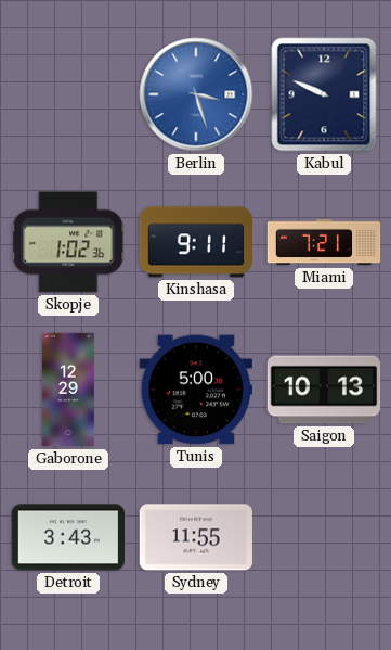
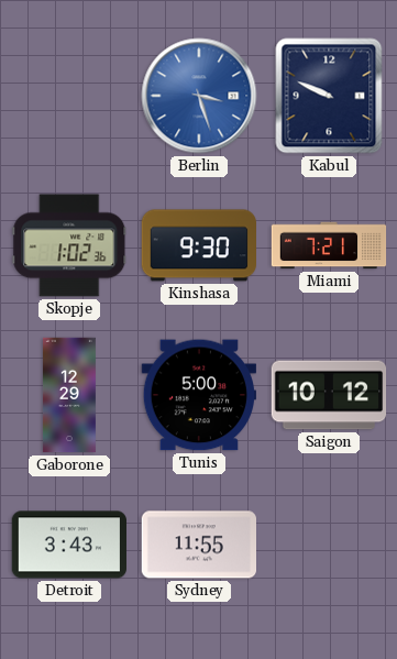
Kinshasa: 9:11 -> 9:30 (198, 245)
Saigon: 10:13 -> 10:12 (329, 395)
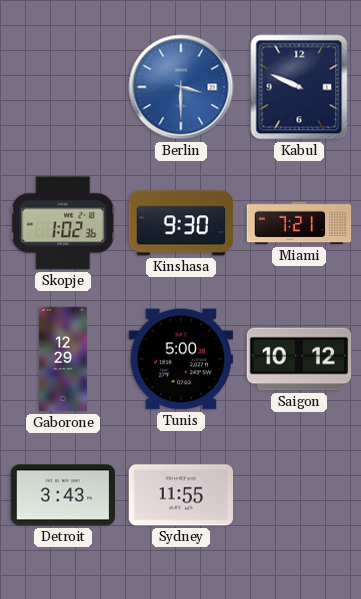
Berlin: 3:27 -> 3:30 (181, 87)
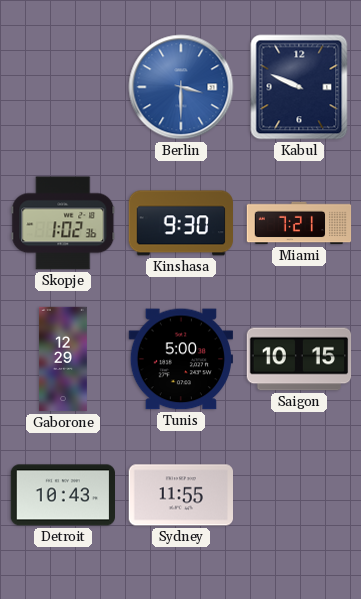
Saigon: 10:12 -> 10:15 (299, 359)
Detroit: 3:43 -> 10:43 (62, 495)
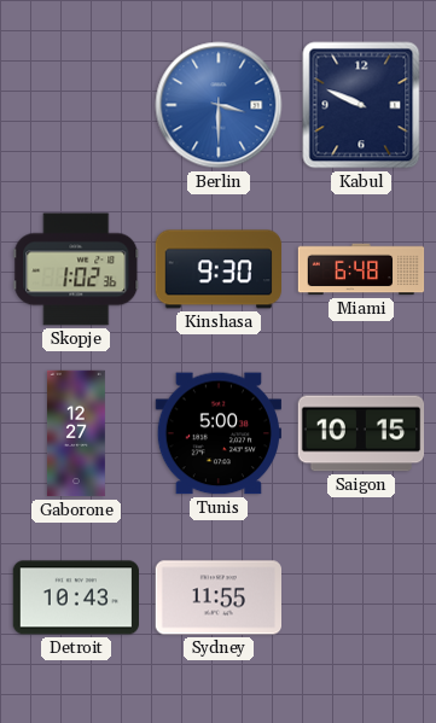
Miami: 7:21 -> 6:48 (361, 269)
Gaborone: 12:29 -> 12:27 (76, 433)
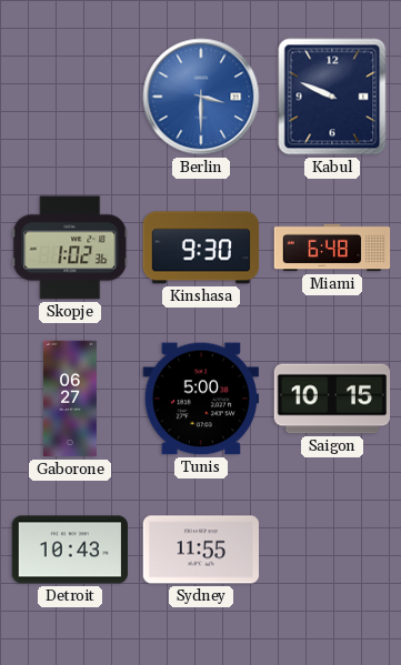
Gaborone: 12:27 -> 06:27 (70, 399)
